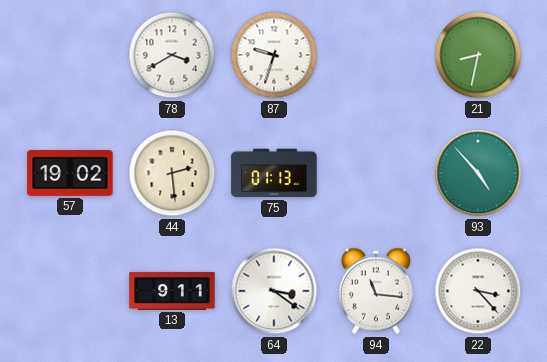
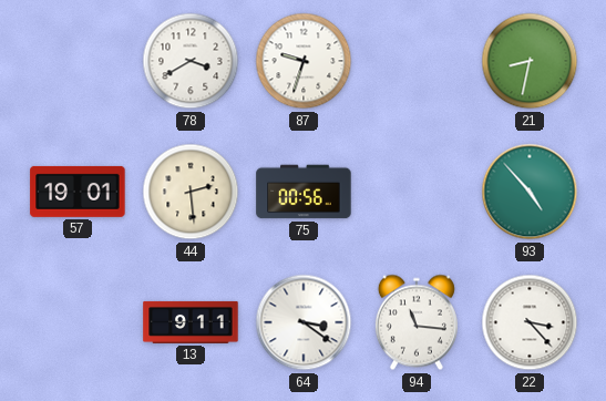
57: 19:02 -> 19:01 (78, 192)
75: 01:13 -> 00:56 (304, 192)
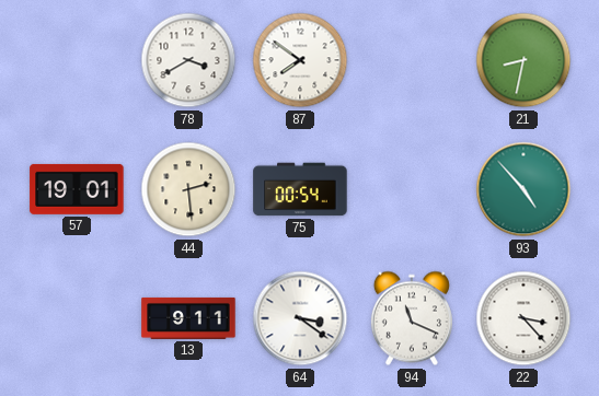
87: 9:33 -> 7:51 (300, 60)
75: 00:56 -> 00:54 (300, 189)
94: 11:16 -> 11:19 (412, 318)
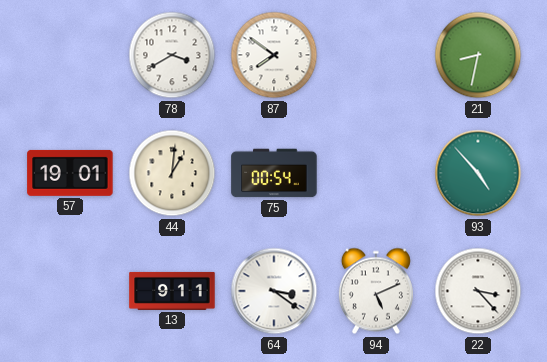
44: 2:29 -> 1:01 (172, 173)
94: 11:19 -> 5:11 (376, 291)
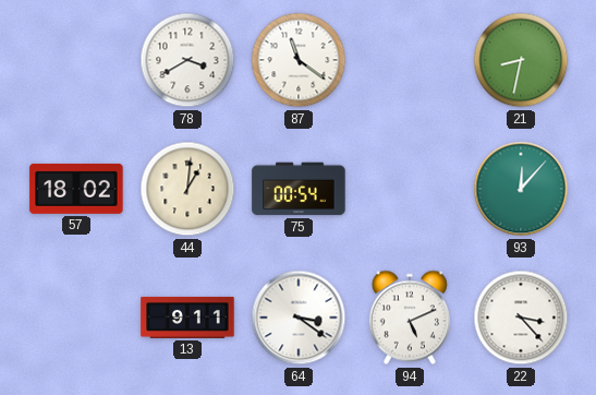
87: 7:51 -> 11:21 (299, 60)
57: 19:01 -> 18:02 (76, 189)
93: 4:53 -> 12:07 (521, 189)
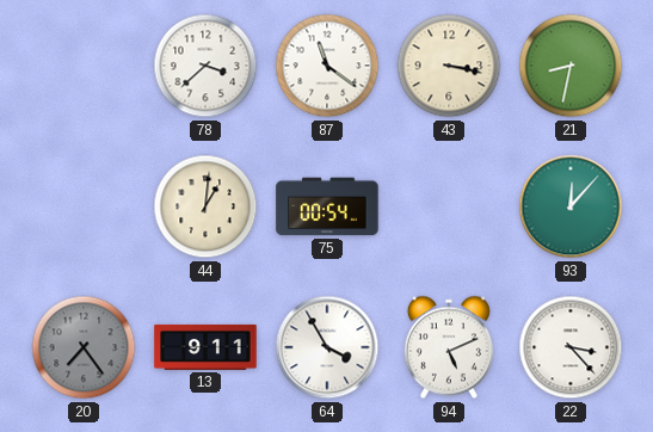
78: 3:40 -> 3:38 (205, 66)
43: none -> 3:17 (449, 66)
57: 18:02 -> none (76, 189)
20: none -> 7:24 (84, 347)
64: 3:21 -> 3:55 (327, 347)
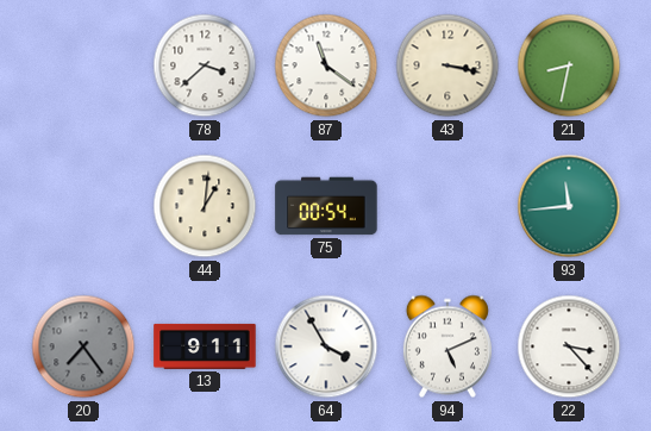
93: 12:07 -> 11:44 (569, 206)
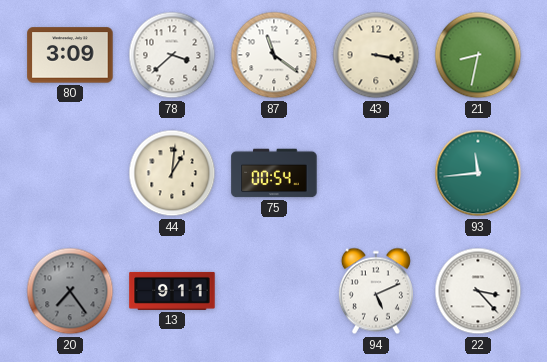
80: none -> 3:09 (70, 55)
64: 3:55 -> none (326, 346)
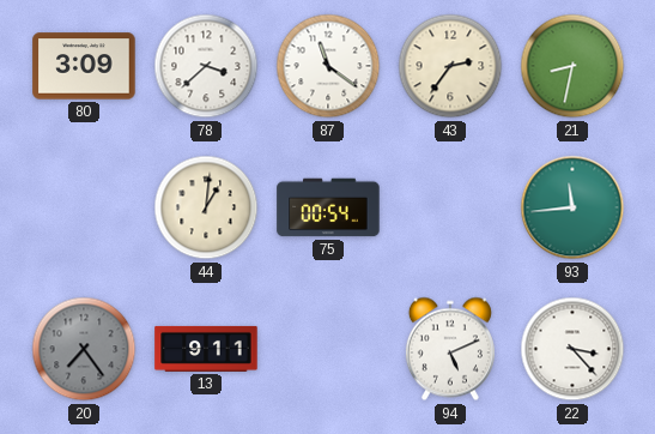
43: 3:17 -> 2:36 (450, 66)
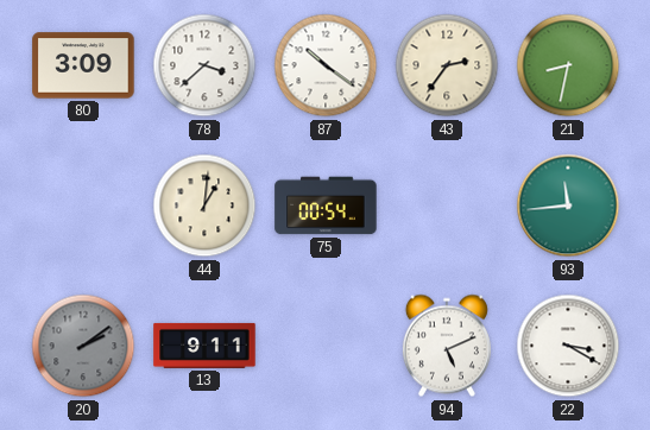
87: 11:21 -> 10:21 (326, 65)
20: 7:24 -> 2:09 (83, 346)
22: 3:23 -> 3:20 (568, 346)
